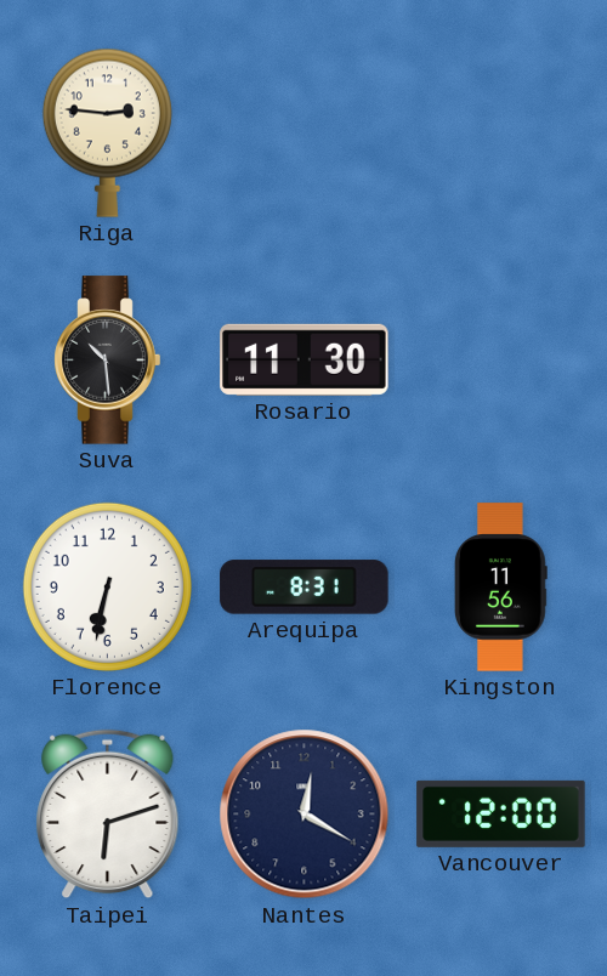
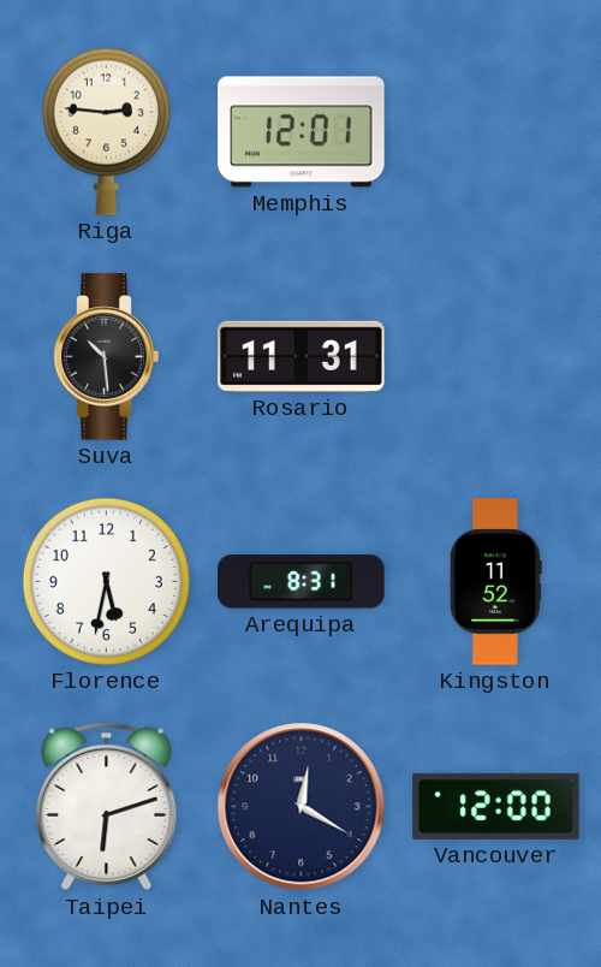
Memphis: none -> 12:01 (302, 132)
Rosario: 11:30 -> 11:31 (302, 356)
Florence: 6:32 -> 5:32 (106, 581)
Kingston: 11:56 -> 11:52 (495, 582)
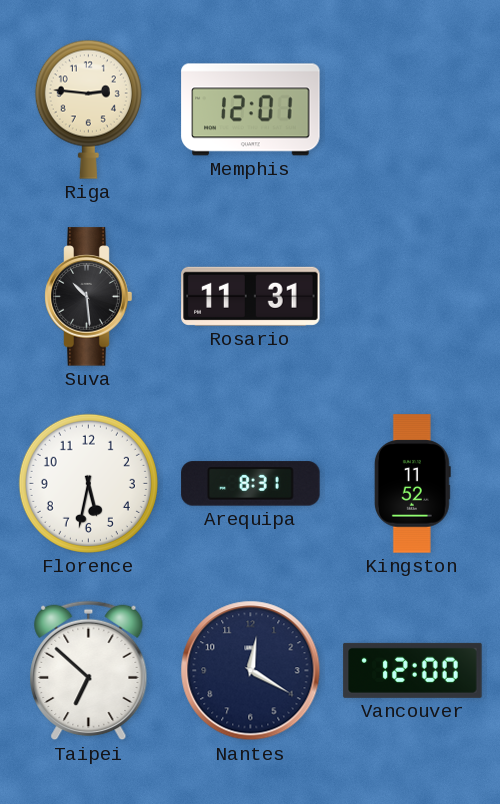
Taipei: 6:12 -> 6:52 (89, 671)
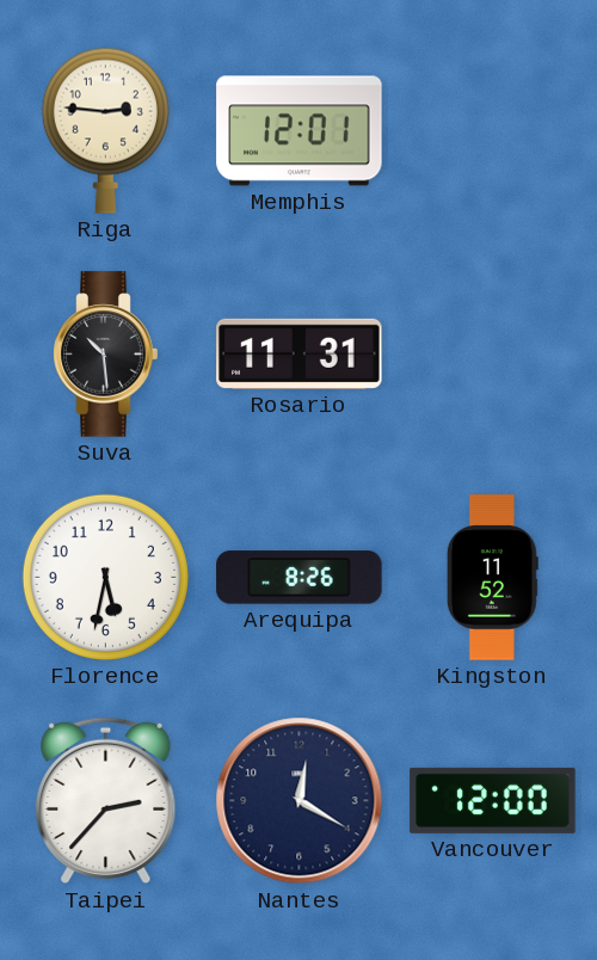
Arequipa: 8:31 -> 8:26 (300, 578)
Taipei: 6:52 -> 2:37 (106, 801)
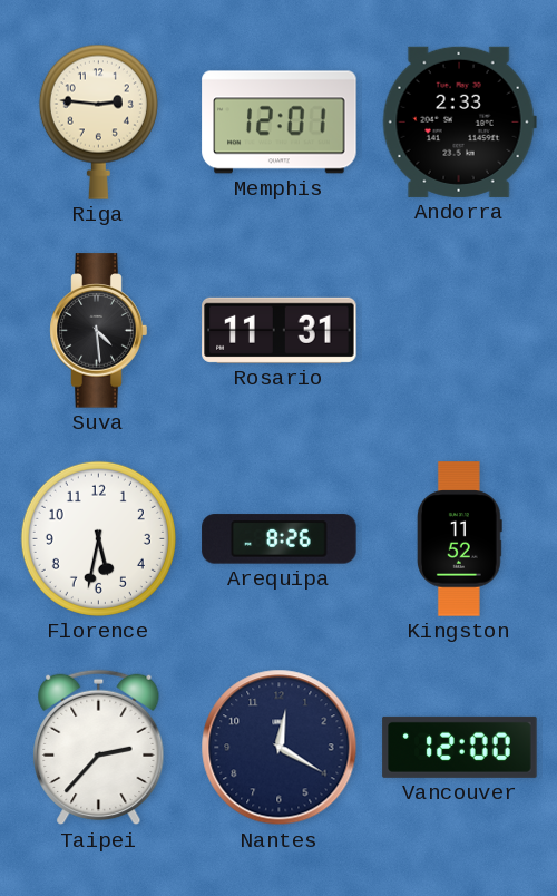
Andorra: none -> 2:33 (459, 121)
Suva: 10:29 -> 4:29 (99, 331)
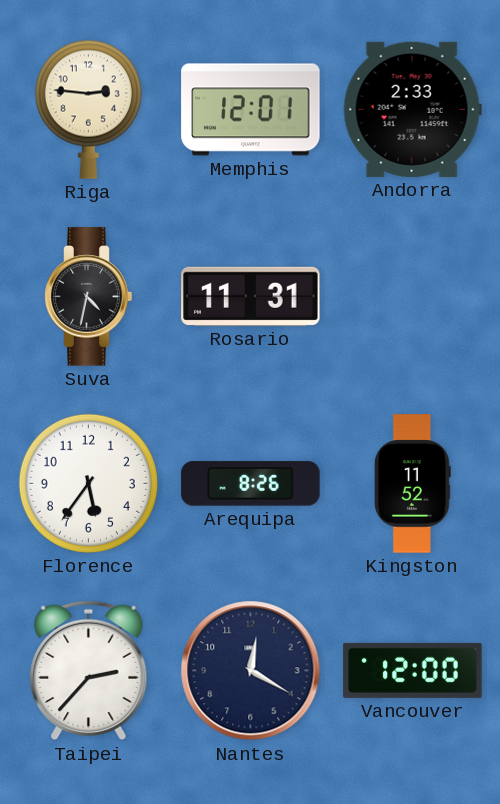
Suva: 4:29 -> 4:32 (89, 297)
Florence: 5:32 -> 5:36 (88, 483)
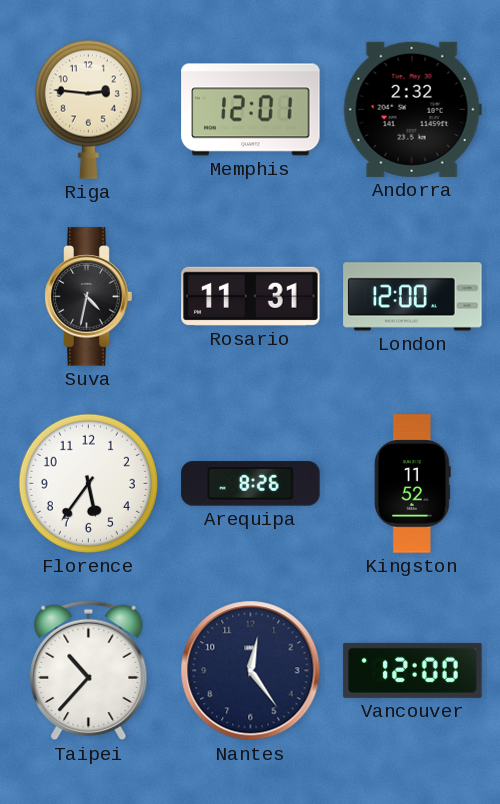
Andorra: 2:33 -> 2:32 (412, 109)
London: none -> 12:00 (413, 297)
Taipei: 2:37 -> 10:37 (89, 671)
Nantes: 12:20 -> 12:24 (251, 671)
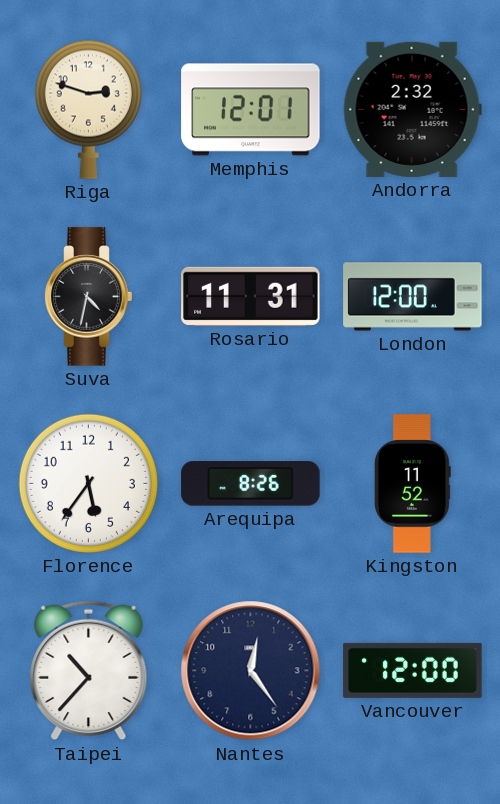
Riga: 2:46 -> 2:48 (88, 109)
